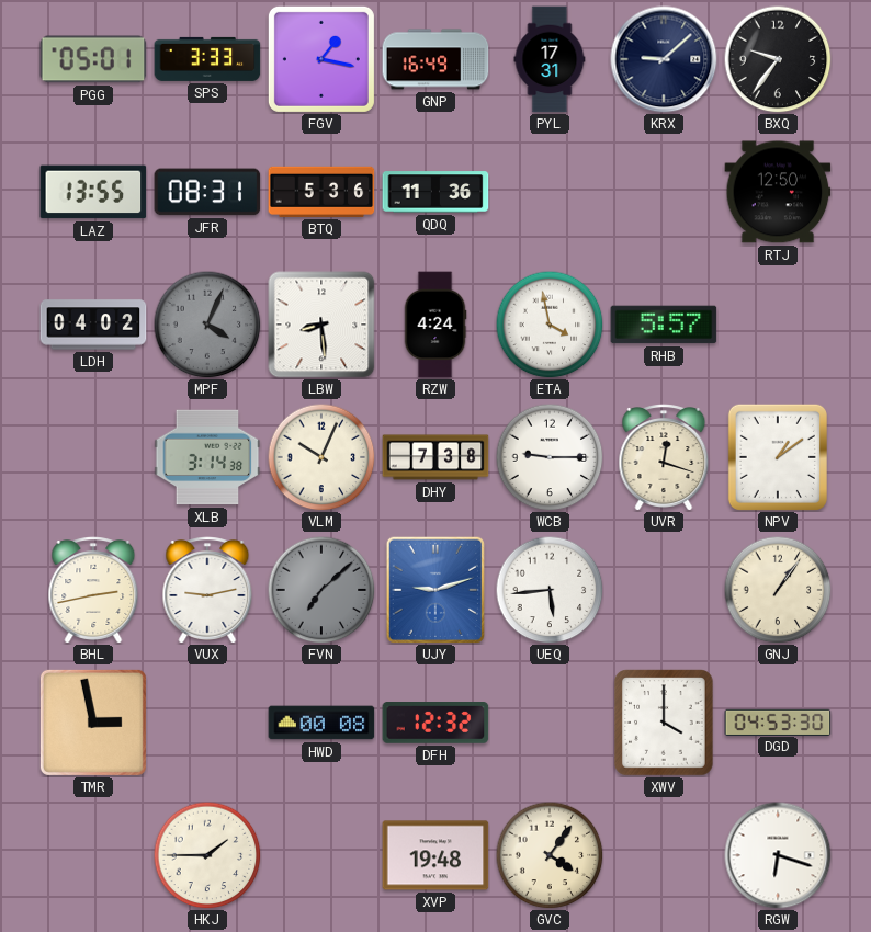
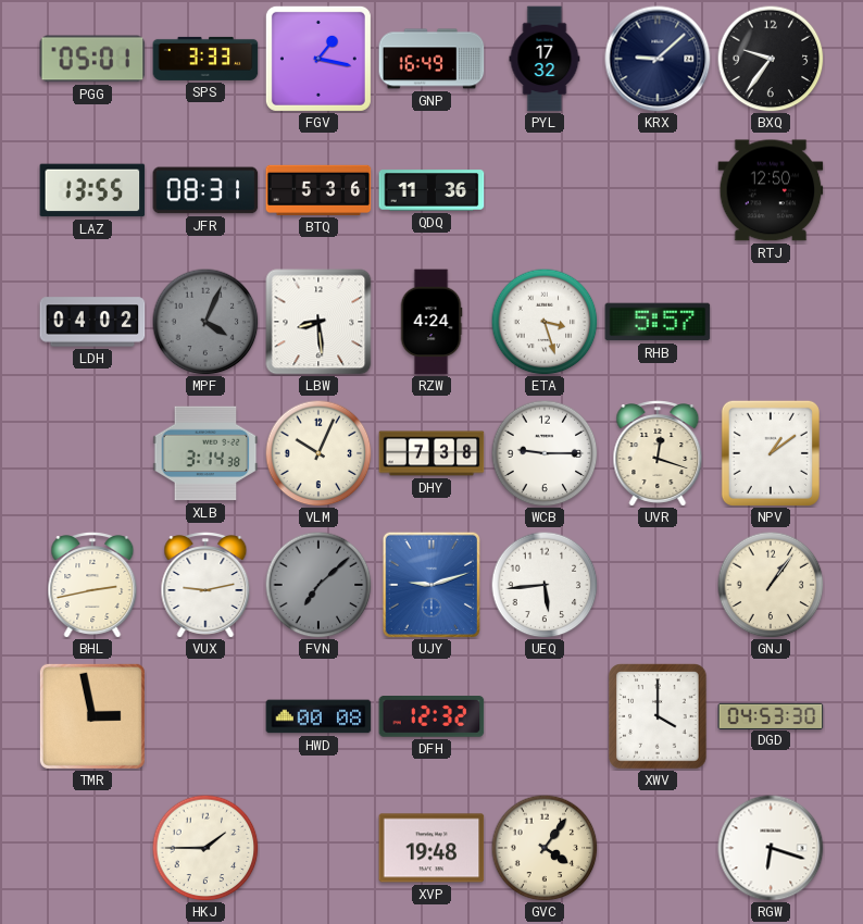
PYL: 17:31 -> 17:32 (545, 59)
ETA: 3:58 -> 3:27 (545, 322)
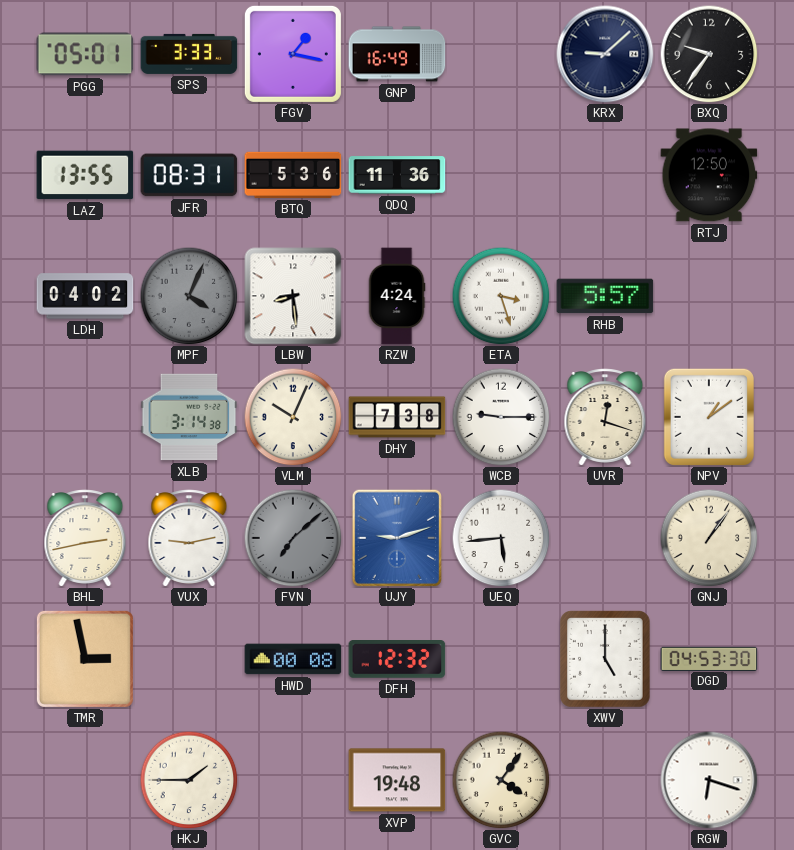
PYL: 17:32 -> none (545, 59)
XWV: 4:00 -> 5:00 (605, 659)
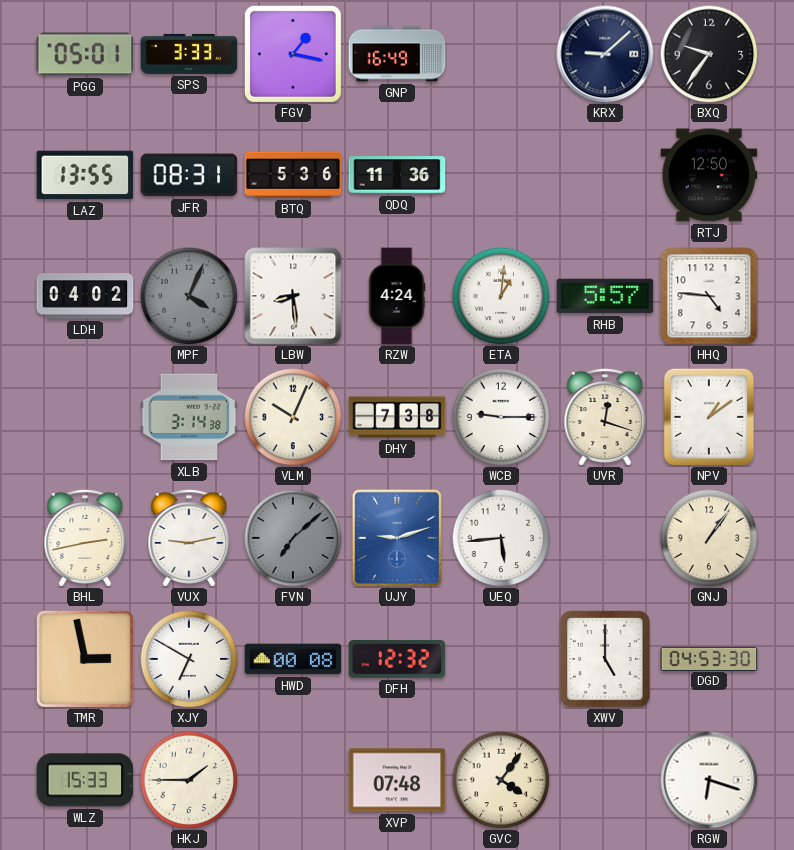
ETA: 3:27 -> 1:01 (501, 296)
HHQ: none -> 4:46 (709, 296)
XJY: none -> 6:50 (189, 659)
WLZ: none -> 15:33 (85, 780)
XVP: 19:48 -> 07:48 (397, 780)
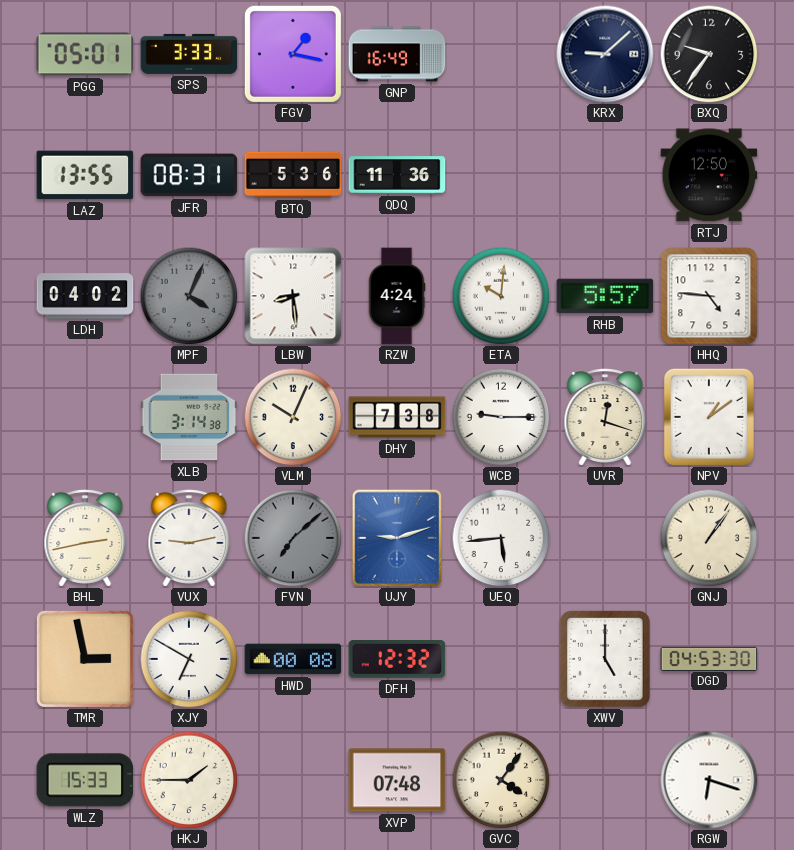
ETA: 1:01 -> 10:01 (501, 296)
